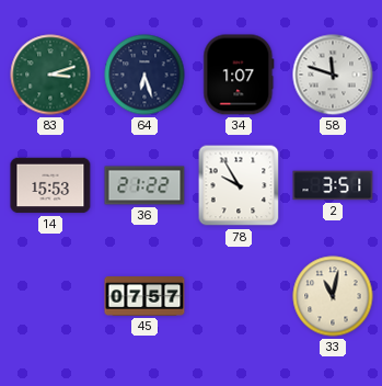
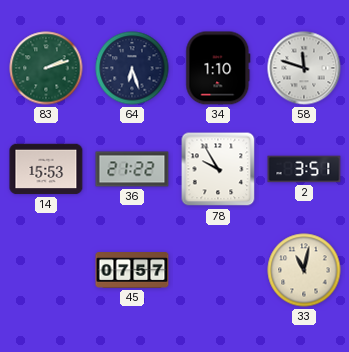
83: 3:12 -> 2:12 (46, 68)
34: 1:07 -> 1:10 (218, 68)
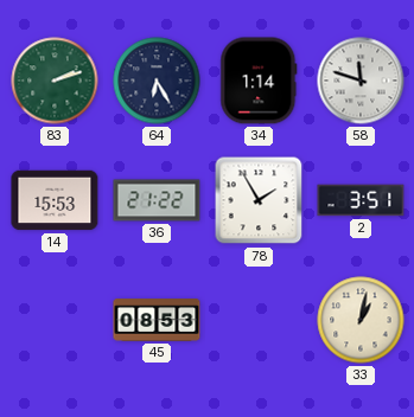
64: 6:27 -> 6:25 (157, 81)
34: 1:10 -> 1:14 (259, 81)
78: 9:55 -> 1:55 (259, 200)
45: 07:57 -> 08:53 (157, 320)
33: 11:02 -> 1:02 (361, 320)
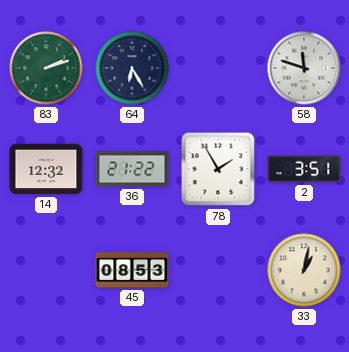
34: 1:14 -> none (259, 81)
14: 15:53 -> 12:32 (46, 169)
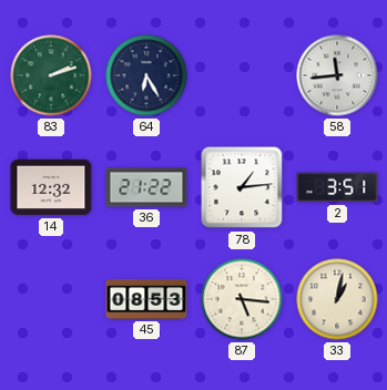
58: 11:48 -> 11:44 (337, 75)
78: 1:55 -> 1:14 (242, 187)
87: none -> 5:16 (242, 299)
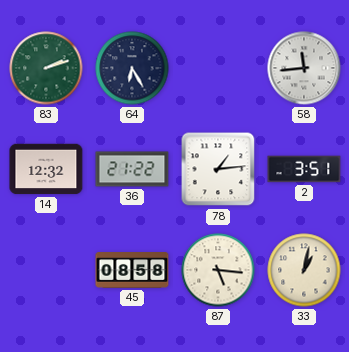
45: 08:53 -> 08:58 (132, 270)
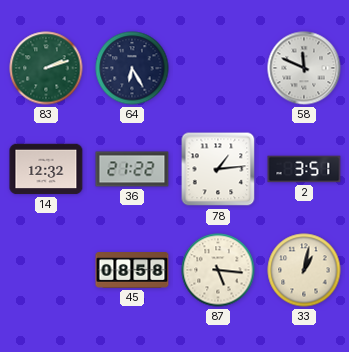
58: 11:44 -> 11:49 (304, 68)
